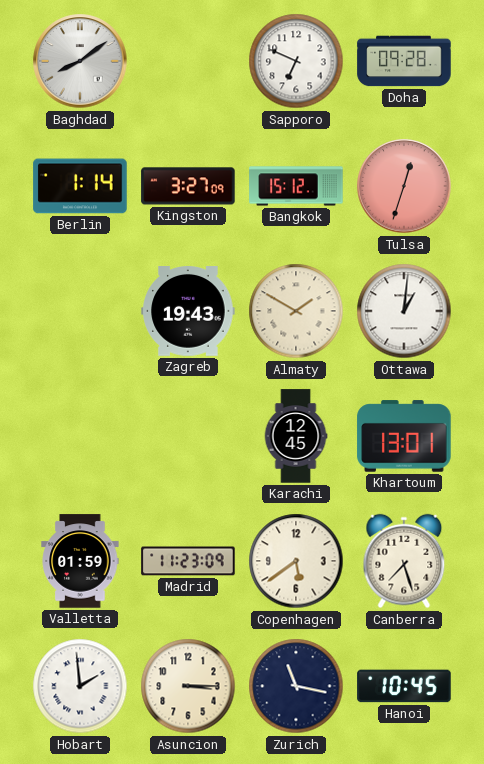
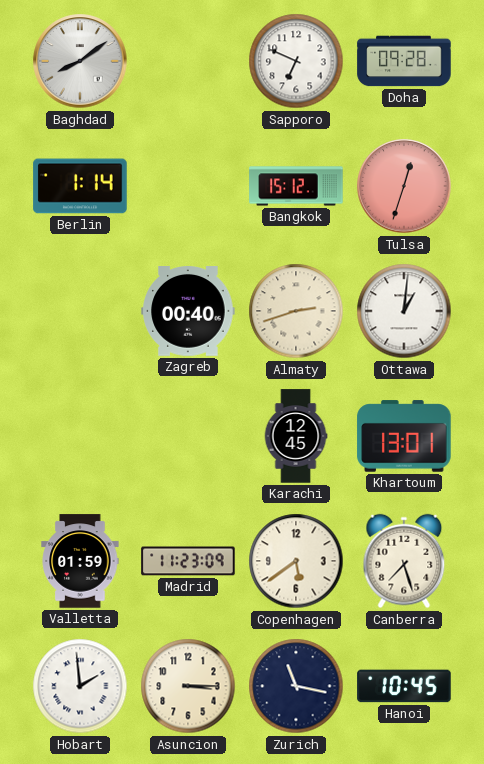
Kingston: 3:27 -> none (188, 186)
Zagreb: 19:43 -> 00:40 (188, 312)
Almaty: 1:50 -> 2:42 (296, 311)
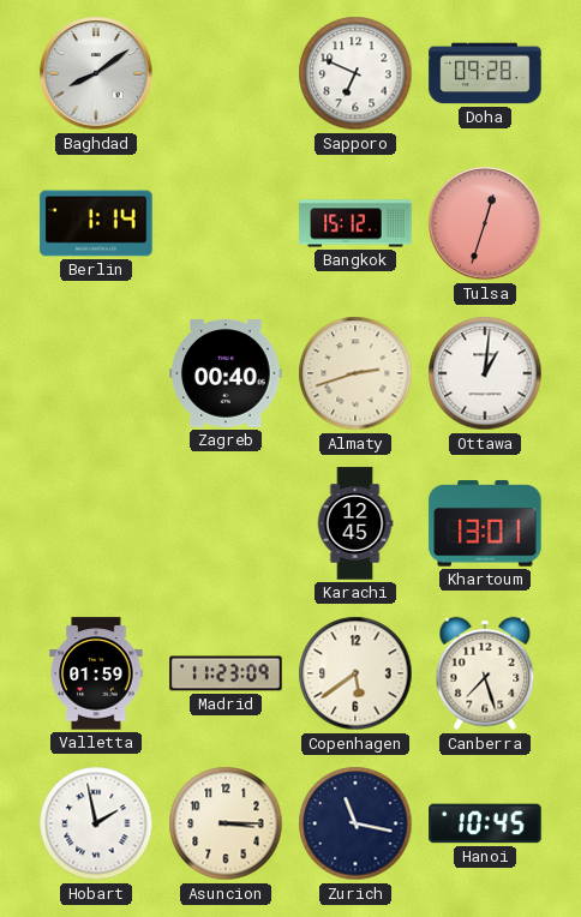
Hobart: 1:59 -> 1:58 (96, 823)
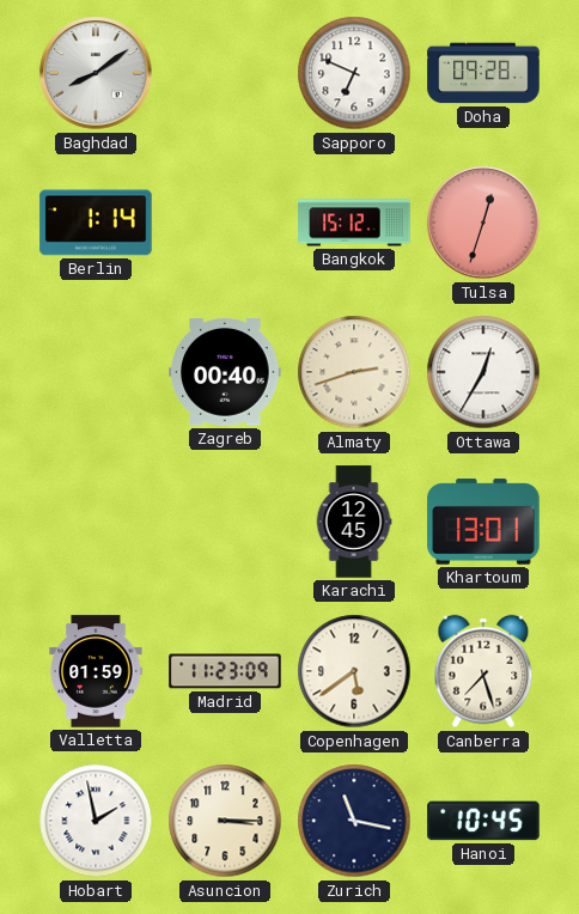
Ottawa: 1:01 -> 12:35 (483, 372)
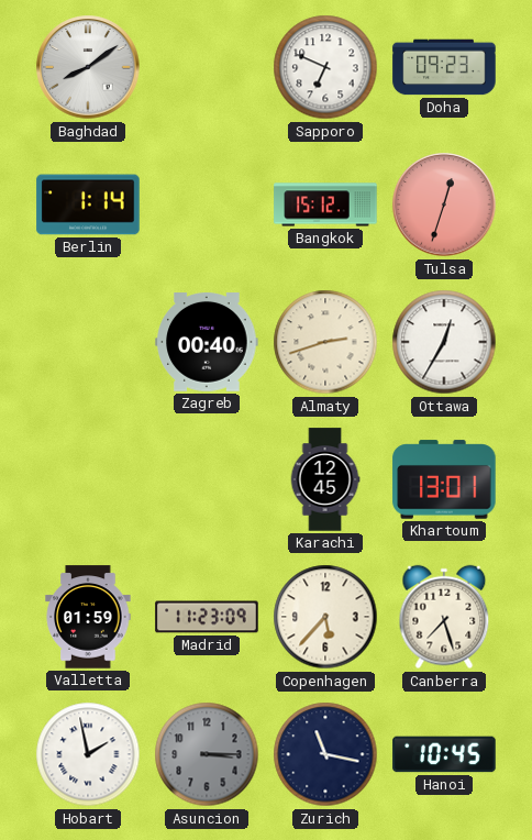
Doha: 09:28 -> 09:23 (444, 67)
Copenhagen: 5:39 -> 5:37 (325, 617)
Asuncion dial: cream -> grey (207, 754)
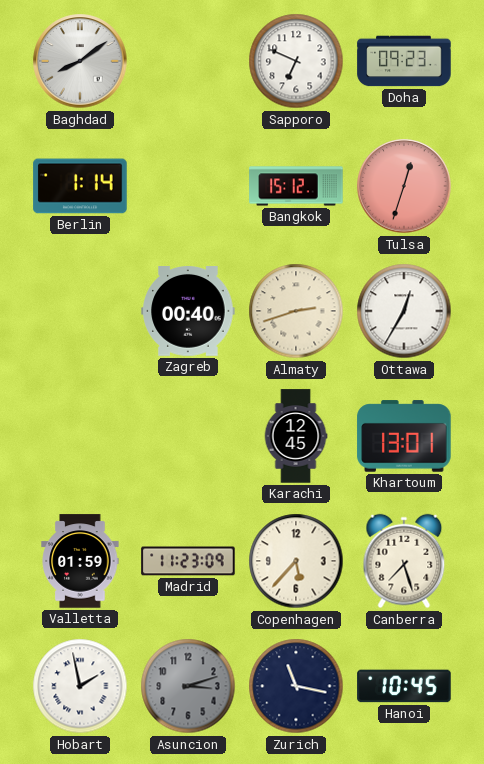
Asuncion: 3:15 -> 3:12 (188, 686)
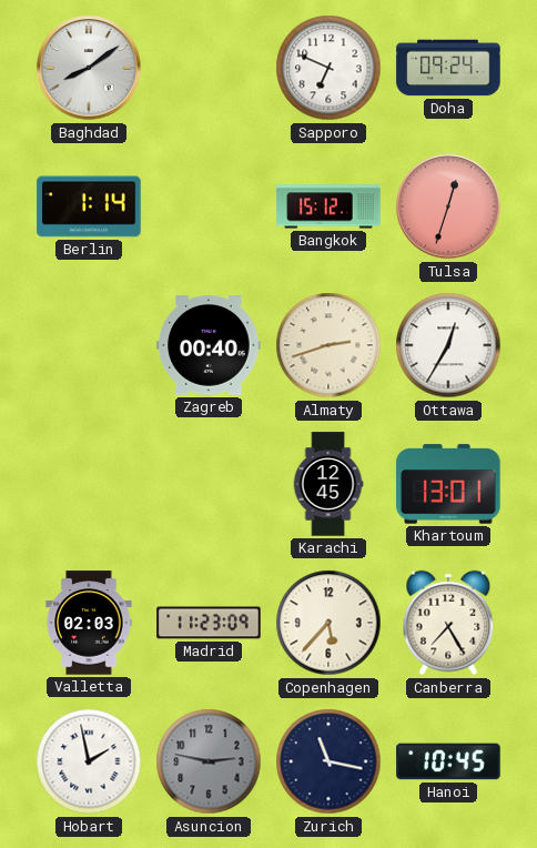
Doha: 09:23 -> 09:24 (448, 68)
Valletta: 01:59 -> 02:03 (89, 623)
Canberra: 7:27 -> 7:25 (448, 623)
Asuncion: 3:12 -> 2:47 (209, 761)
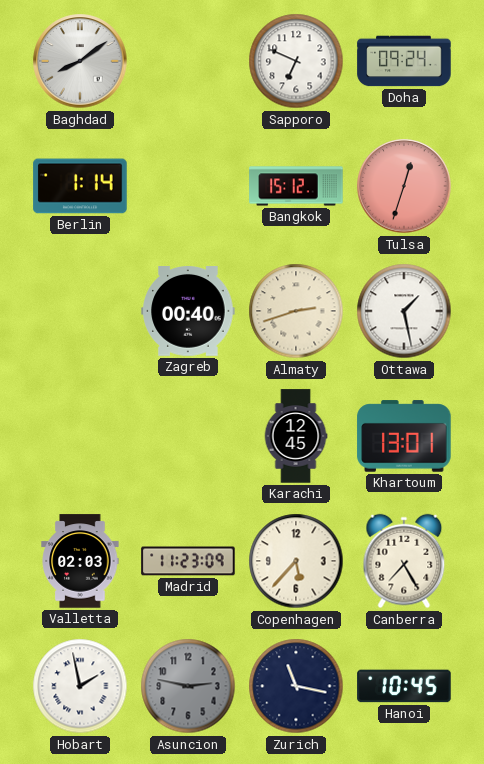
Ottawa: 12:35 -> 1:28 (404, 311)
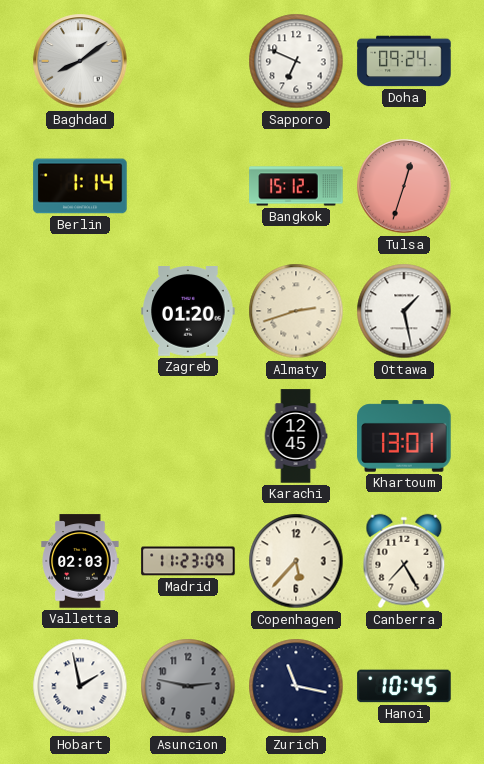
Zagreb: 00:40 -> 01:20 (188, 312)
